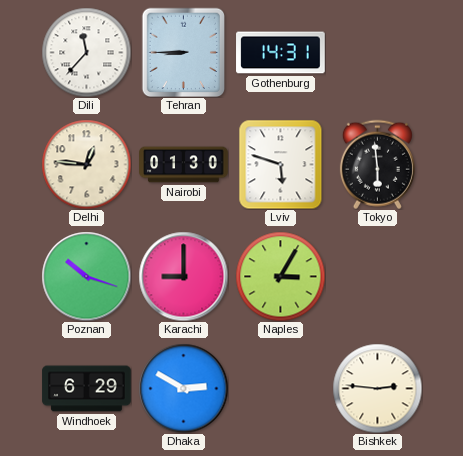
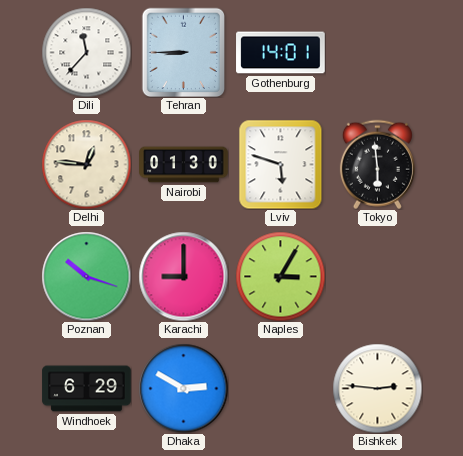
Gothenburg: 14:31 -> 14:01 (281, 53)
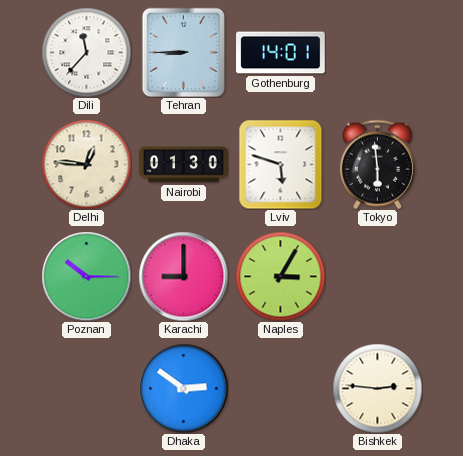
Poznan: 10:18 -> 10:15 (86, 276)
Windhoek: 6:29 -> none (87, 389)
Dhaka: 2:50 -> 2:51 (183, 388)
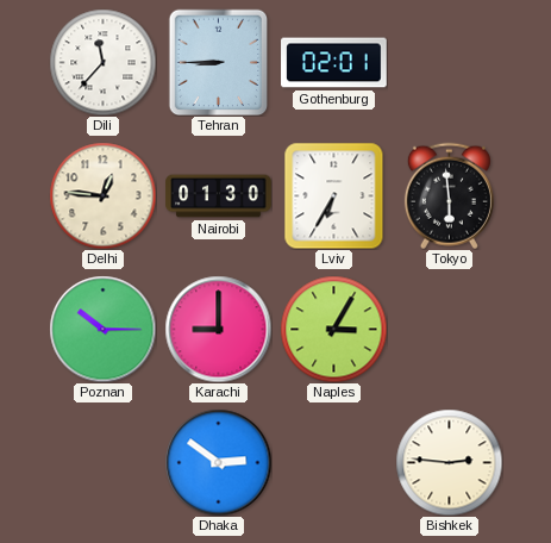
Gothenburg: 14:01 -> 02:01 (334, 63)
Lviv: 5:48 -> 6:35 (334, 195)
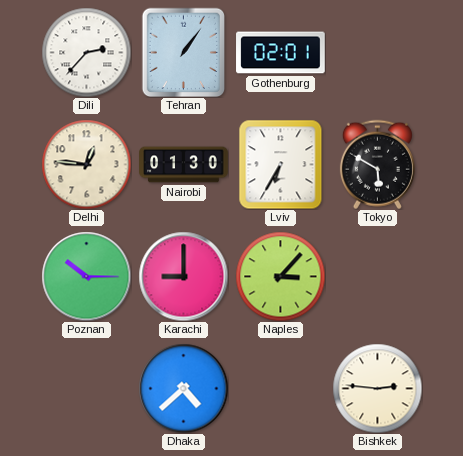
Dili: 11:37 -> 2:37 (86, 52)
Tehran: 8:45 -> 1:06 (184, 52)
Tokyo: 5:59 -> 5:50 (377, 164)
Naples: 3:05 -> 3:07 (280, 276)
Dhaka: 2:51 -> 4:38 (183, 388)
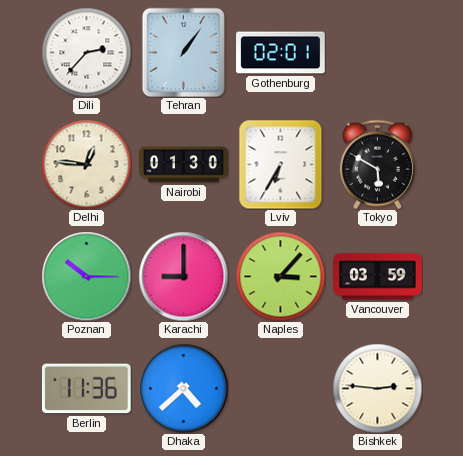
Vancouver: none -> 03:59 (378, 277)
Berlin: none -> 11:36 (86, 389)
